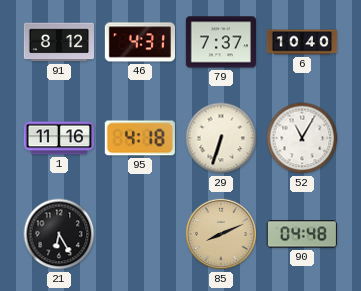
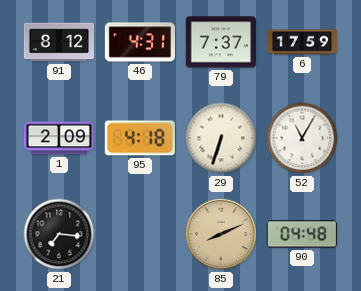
6: 10:40 -> 17:59 (302, 42)
1: 11:16 -> 2:09 (58, 138)
21: 6:25 -> 7:16 (59, 234)
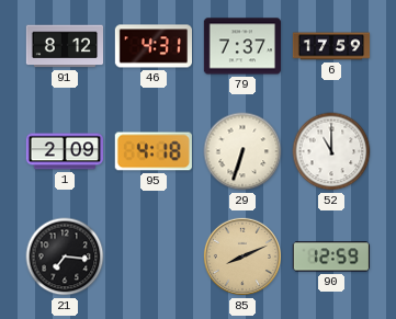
52: 11:05 -> 11:00 (331, 151)
90: 04:48 -> 12:59 (331, 257)
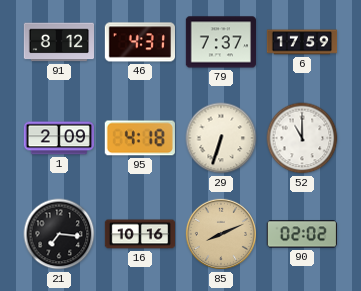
16: none -> 10:16 (140, 234)
90: 12:59 -> 02:02 (302, 234)
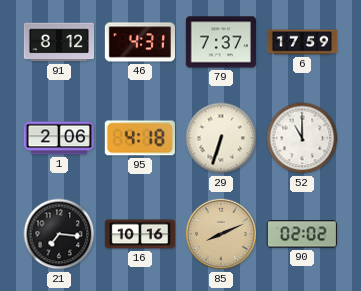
1: 2:09 -> 2:06 (58, 138)
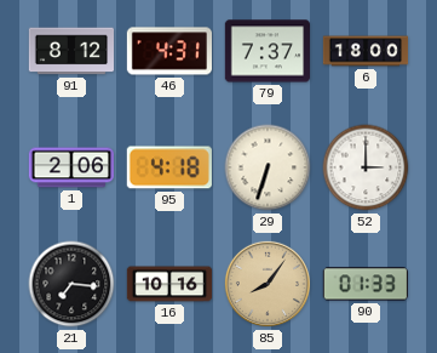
6: 17:59 -> 18:00 (366, 51)
52: 11:00 -> 3:00 (366, 167)
85: 8:11 -> 8:06 (268, 284)
90: 02:02 -> 01:33 (366, 284)
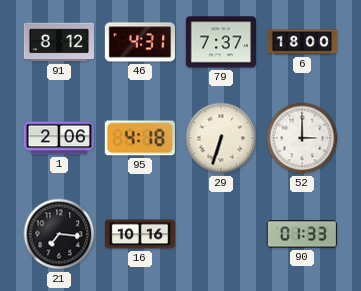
85: 8:06 -> none (268, 284)
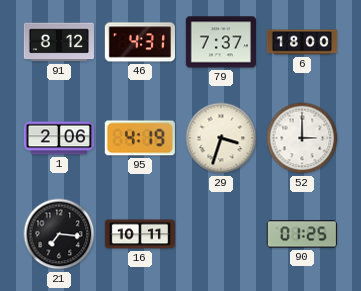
95: 4:18 -> 4:19 (140, 138)
29: 6:33 -> 3:33 (221, 138)
16: 10:16 -> 10:11 (140, 234)
90: 01:33 -> 01:25 (302, 234)
